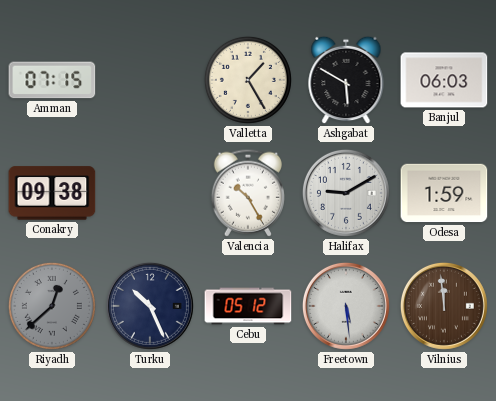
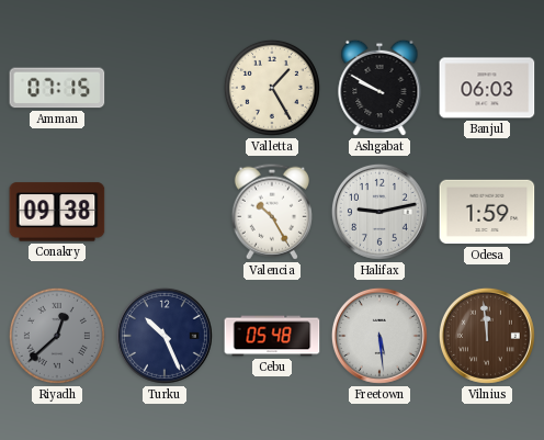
Ashgabat: 5:50 -> 9:50 (379, 88)
Halifax: 9:10 -> 9:13 (379, 212)
Cebu: 05:12 -> 05:48 (272, 336)
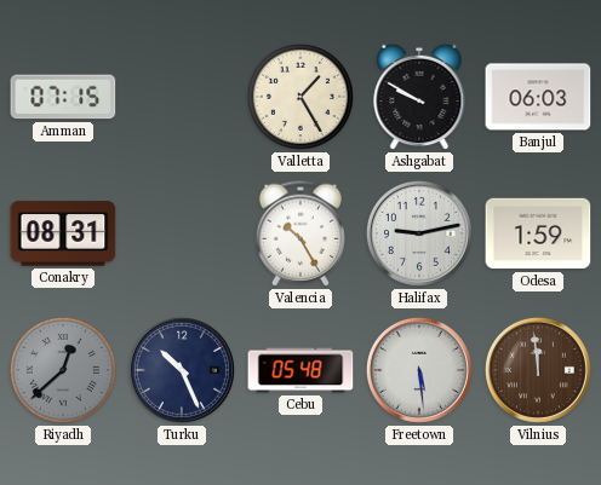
Conakry: 09:38 -> 08:31 (63, 233)
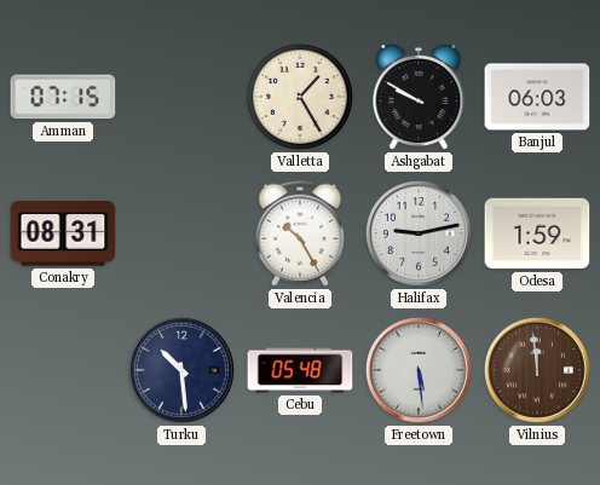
Riyadh: 12:38 -> none (63, 370)
Turku: 10:26 -> 10:29 (181, 370)
